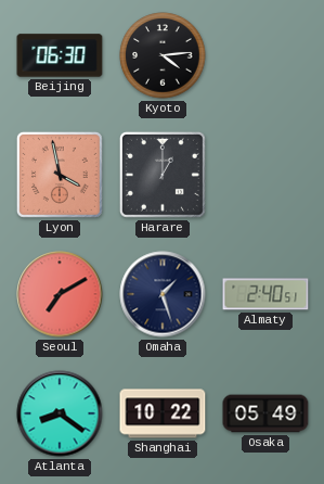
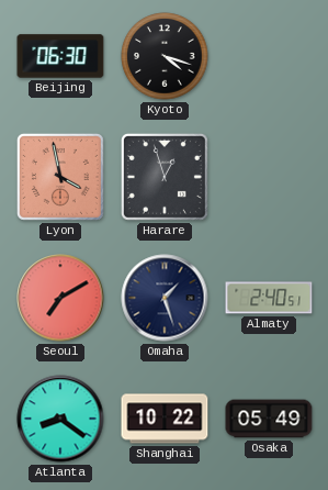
Kyoto: 4:14 -> 4:18 (165, 56)
Harare: 1:00 -> 12:57 (165, 177)
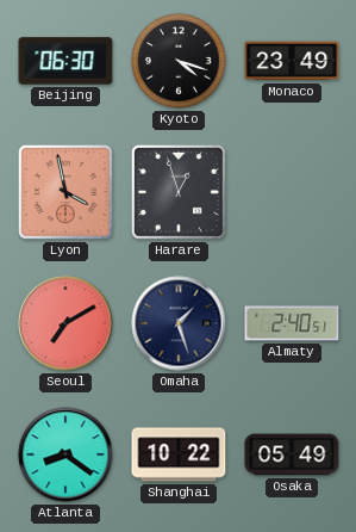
Monaco: none -> 23:49 (292, 61)
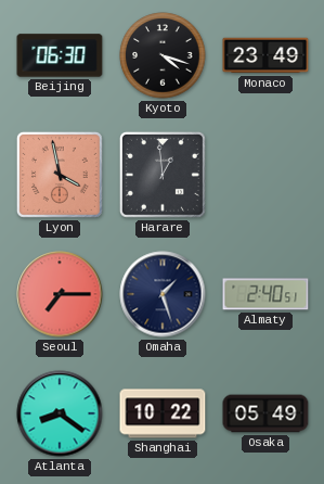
Harare: 12:57 -> 12:59 (163, 175)
Seoul: 7:10 -> 7:15 (60, 294)
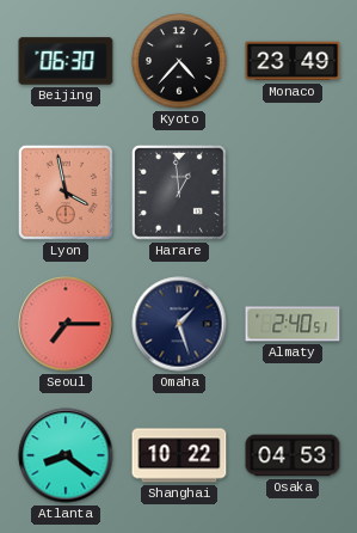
Kyoto: 4:18 -> 4:37 (179, 61)
Osaka: 05:49 -> 04:53 (293, 455)
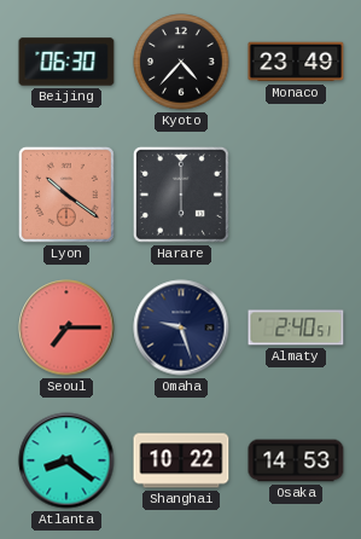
Lyon: 3:58 -> 10:21 (66, 195)
Harare: 12:59 -> 6:00 (181, 195)
Omaha: 1:27 -> 9:27 (181, 328)
Osaka: 04:53 -> 14:53 (296, 460)
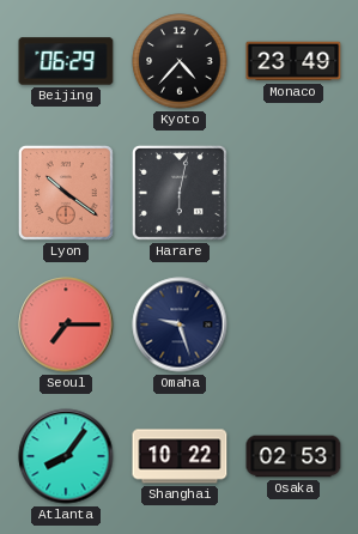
Beijing: 06:30 -> 06:29 (66, 61)
Harare: 6:00 -> 6:02 (180, 193)
Almaty: 2:40 -> none (296, 328)
Atlanta: 8:21 -> 8:06 (66, 456)
Osaka: 14:53 -> 02:53 (293, 456)
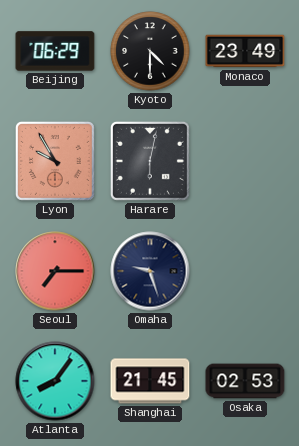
Kyoto: 4:37 -> 4:30 (150, 51)
Lyon: 10:21 -> 9:55 (55, 161)
Shanghai: 10:22 -> 21:45 (150, 381)
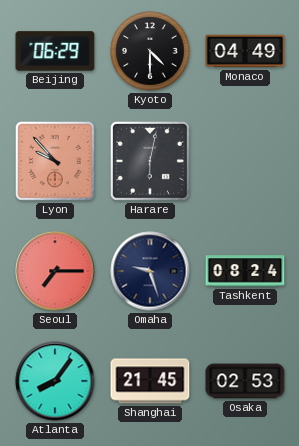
Monaco: 23:49 -> 04:49 (245, 51)
Lyon: 9:55 -> 9:53 (55, 161)
Tashkent: none -> 08:24 (245, 271)
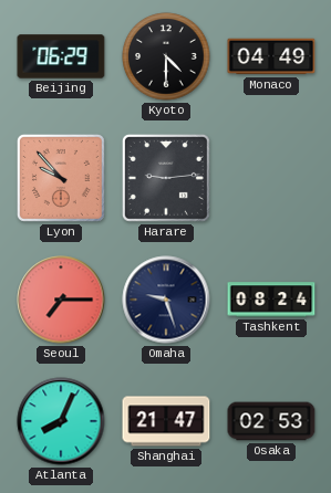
Harare: 6:02 -> 9:14 (166, 178)
Atlanta: 8:06 -> 8:04 (61, 421)
Shanghai: 21:45 -> 21:47 (166, 421)
